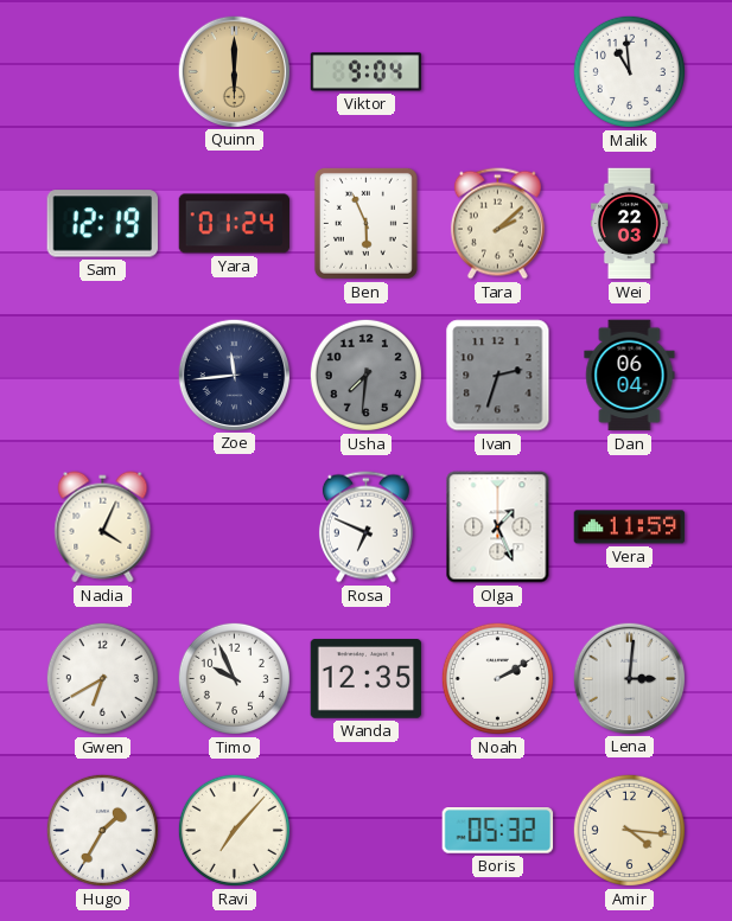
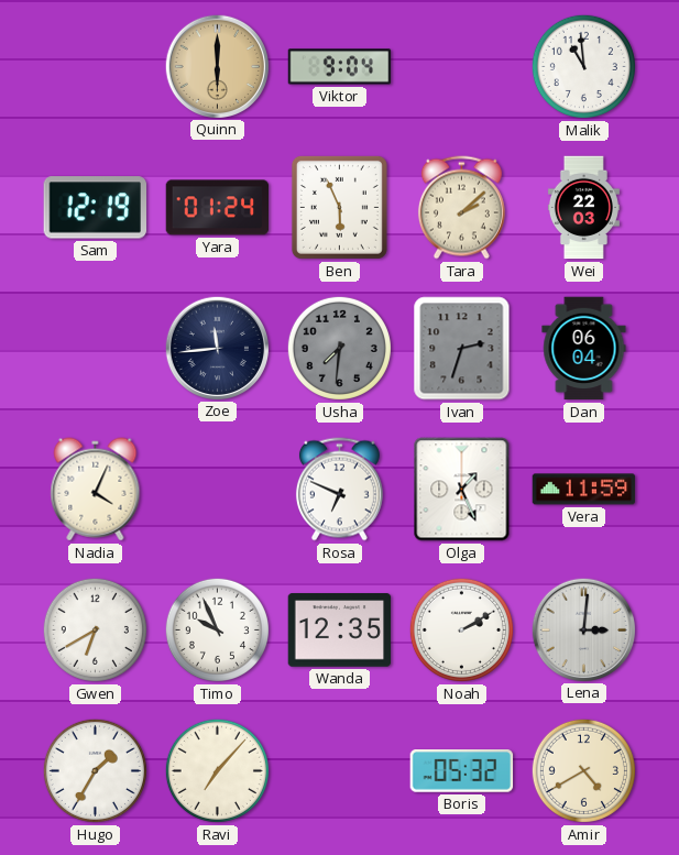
Amir: 4:16 -> 4:40 (583, 770)
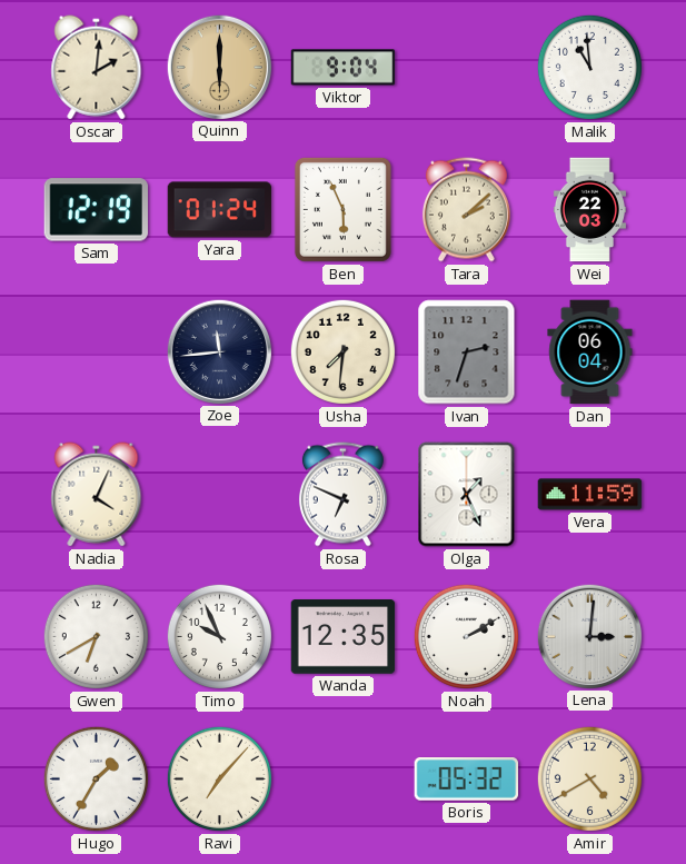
Oscar: none -> 2:01 (97, 68)
Usha dial: grey -> cream (342, 351)
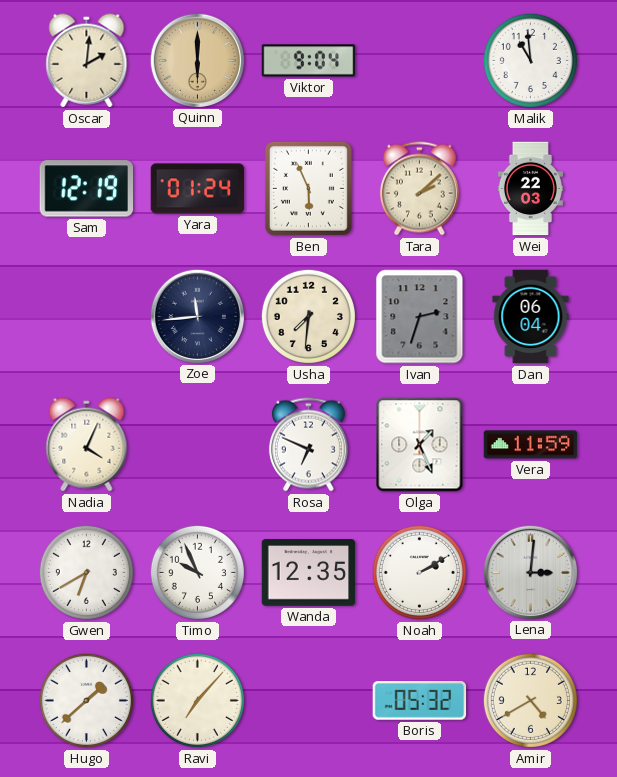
Hugo: 1:35 -> 1:38 (86, 700)
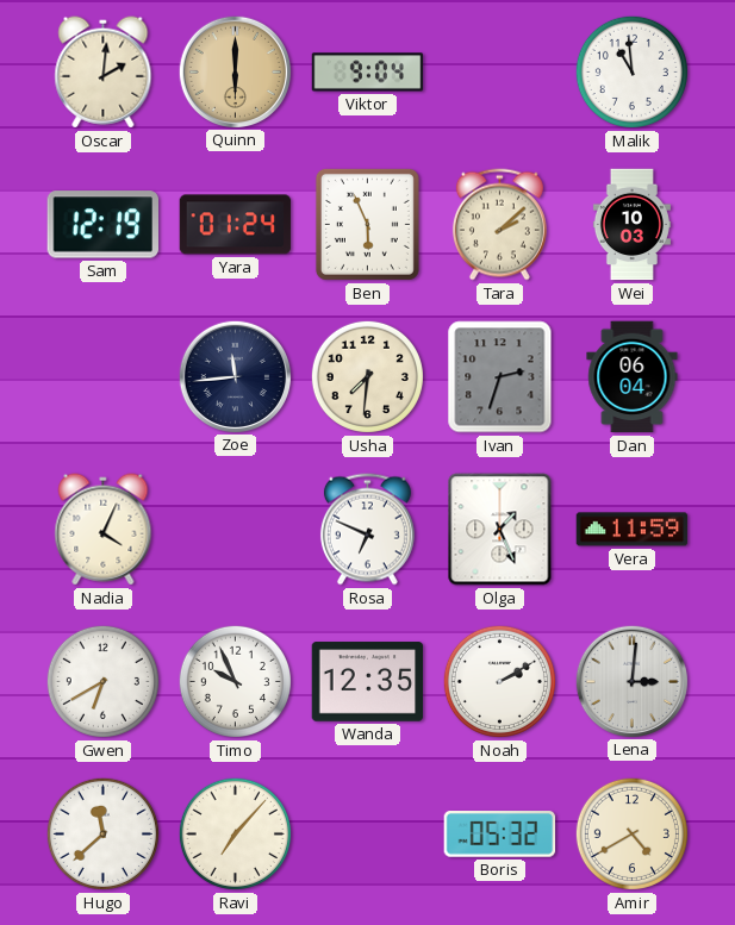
Wei: 22:03 -> 10:03 (631, 225)
Hugo: 1:38 -> 11:38 (102, 833)
